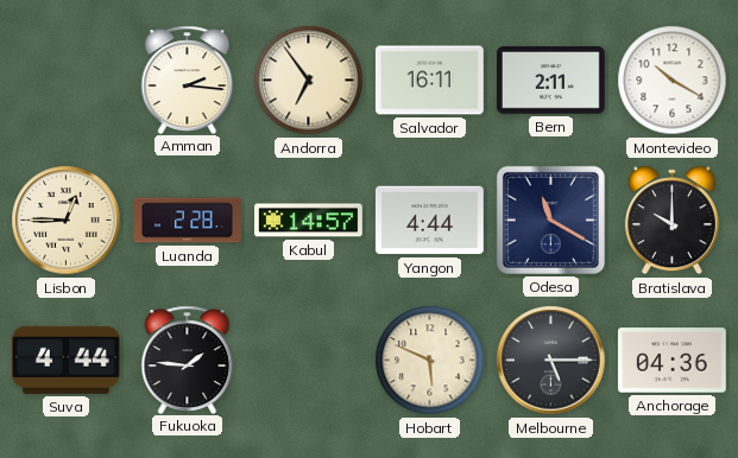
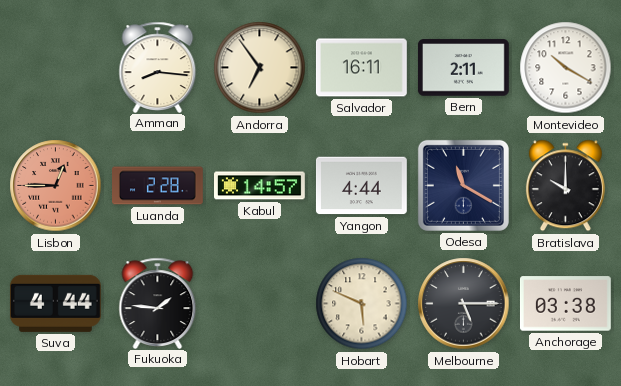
Amman: 2:16 -> 8:16 (158, 67)
Lisbon dial: cream -> salmon (56, 186)
Anchorage: 04:36 -> 03:38 (565, 304)
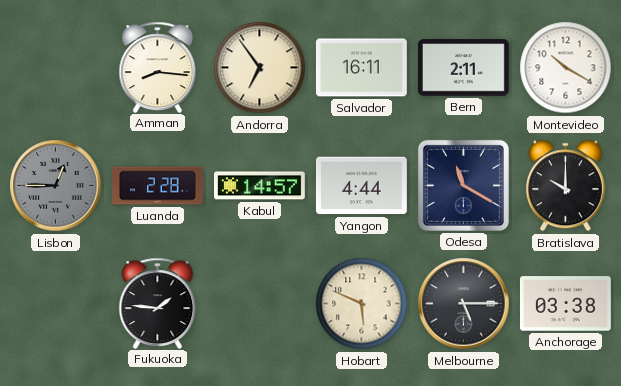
Lisbon dial: salmon -> grey (56, 186)
Suva: 4:44 -> none (55, 303)
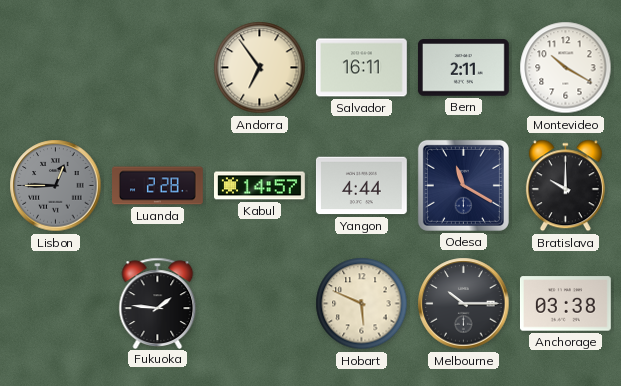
Amman: 8:16 -> none (158, 67)
Melbourne: 5:15 -> 10:15 (464, 304)
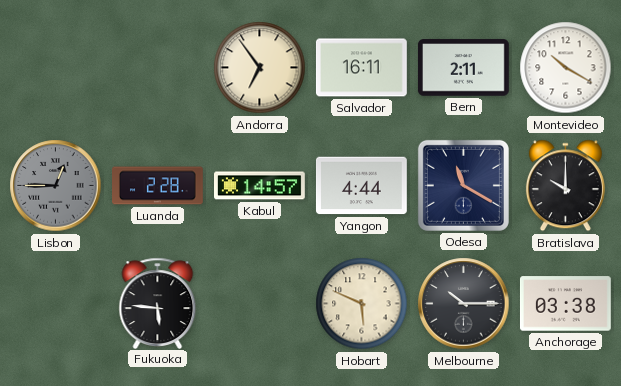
Fukuoka: 1:46 -> 5:46 (158, 303)
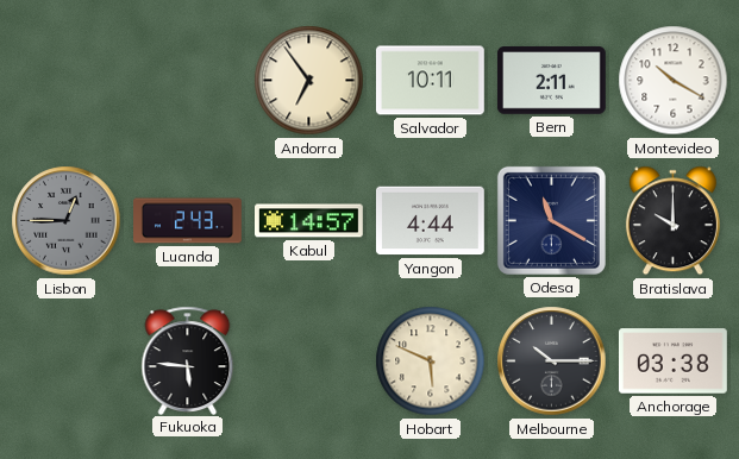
Salvador: 16:11 -> 10:11 (431, 81)
Luanda: 2:28 -> 2:43 (188, 221)
